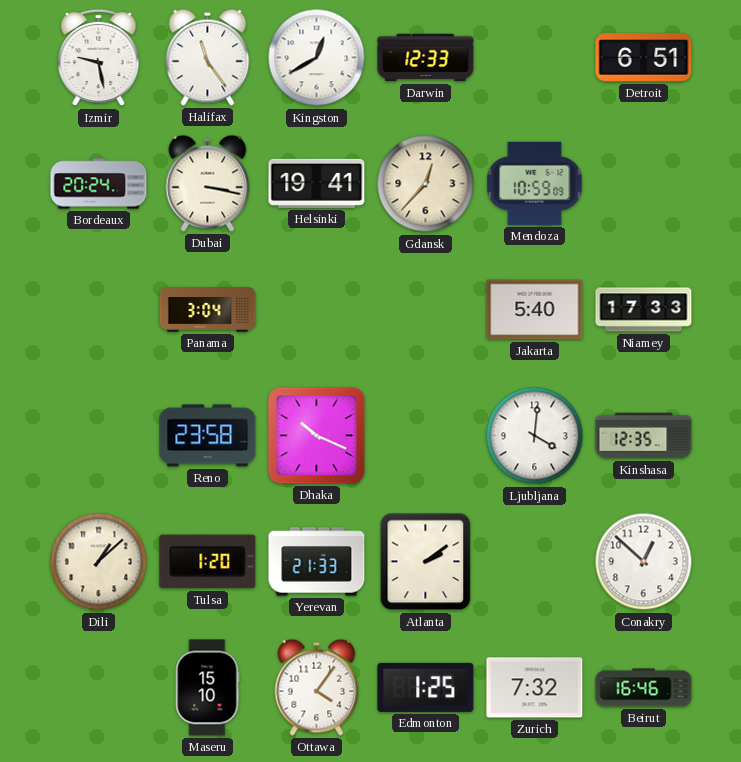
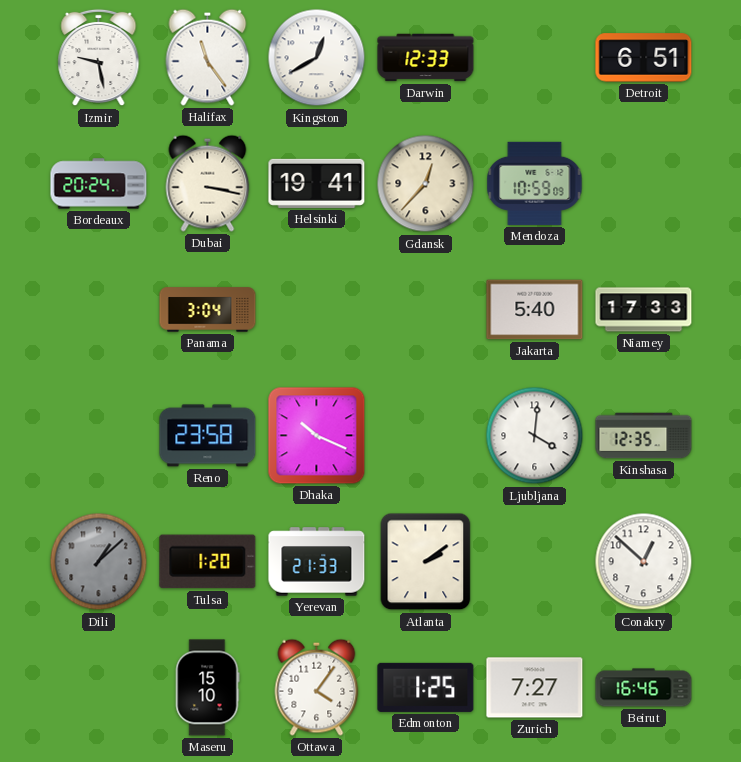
Dili dial: cream -> grey (99, 562)
Zurich: 7:32 -> 7:27 (535, 688)
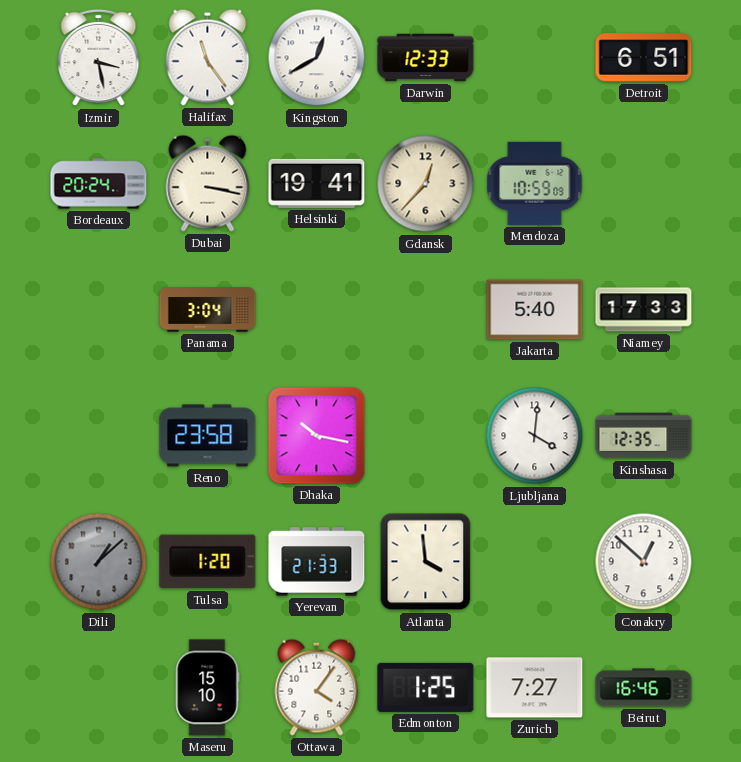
Izmir: 9:28 -> 3:28 (99, 58)
Dhaka: 10:19 -> 10:17 (317, 436)
Atlanta: 2:09 -> 3:59 (426, 562)
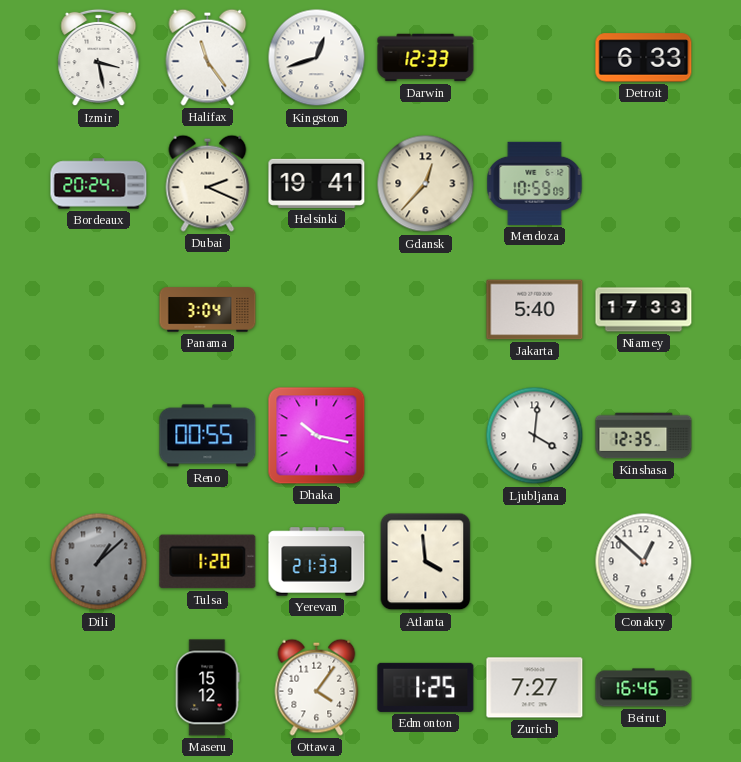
Kingston: 12:40 -> 12:42 (317, 58)
Detroit: 6:51 -> 6:33 (644, 58)
Dubai: 3:17 -> 2:19 (208, 183)
Reno: 23:58 -> 00:55 (208, 436)
Maseru: 15:10 -> 15:12 (207, 688)
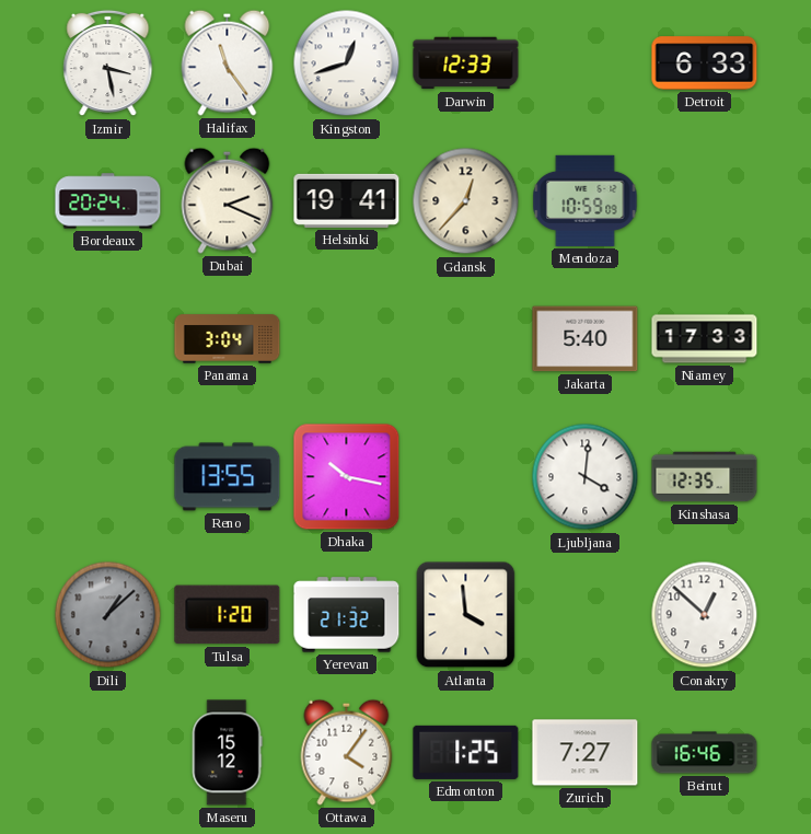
Reno: 00:55 -> 13:55 (228, 477)
Yerevan: 21:33 -> 21:32 (347, 615)
